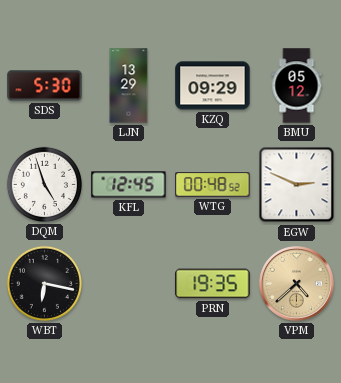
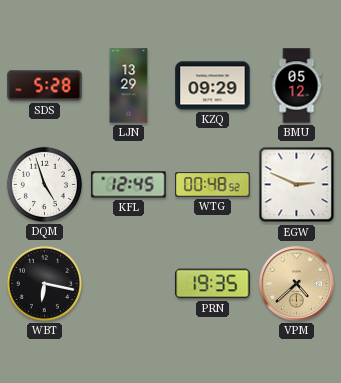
SDS: 5:30 -> 5:28 (45, 86)
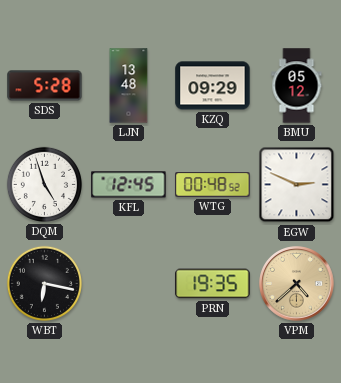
LJN: 13:29 -> 13:48 (129, 86)
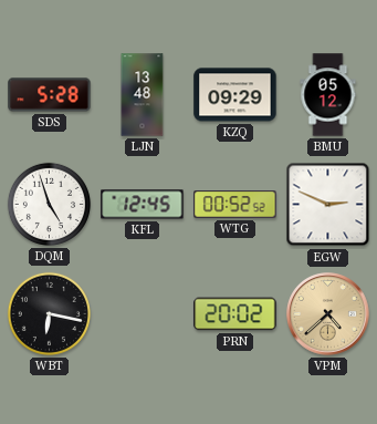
WTG: 00:48 -> 00:52 (235, 205)
PRN: 19:35 -> 20:02 (235, 314)
